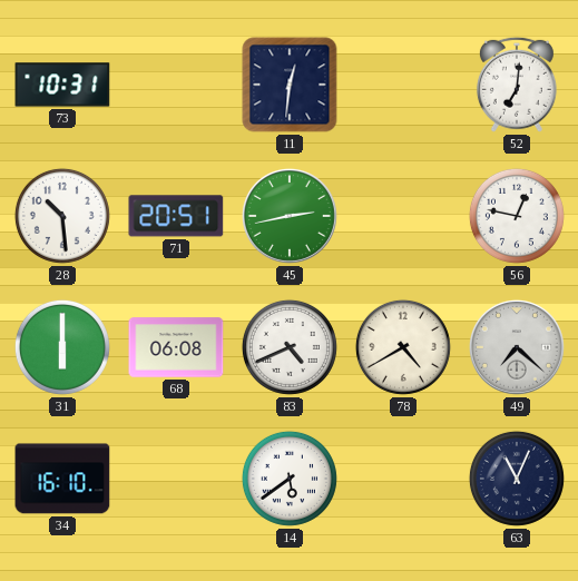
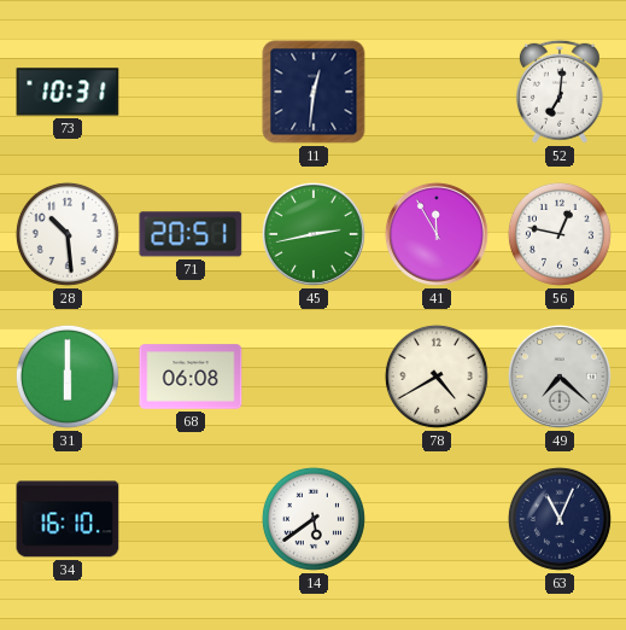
41: none -> 11:55 (437, 234)
83: 4:41 -> none (290, 347)
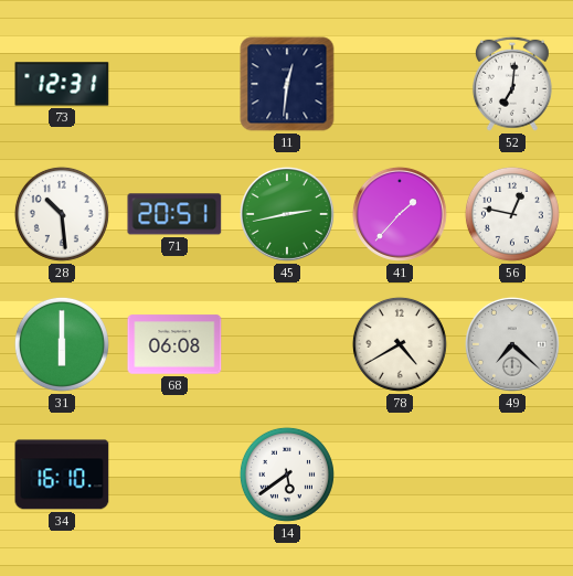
73: 10:31 -> 12:31 (62, 84)
41: 11:55 -> 1:37 (400, 214)
63: 11:04 -> none (560, 519)
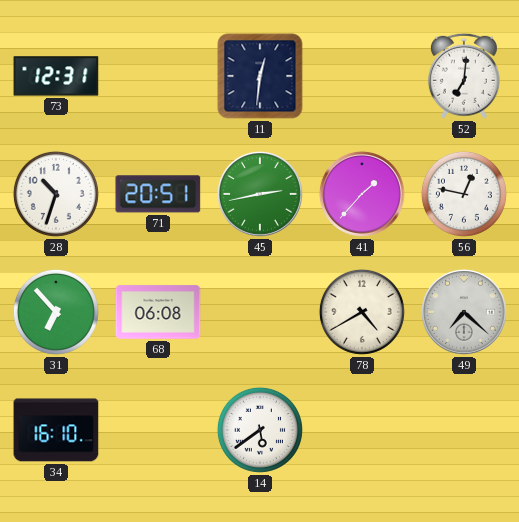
28: 10:29 -> 10:33 (56, 194)
31: 6:00 -> 6:53 (56, 312)
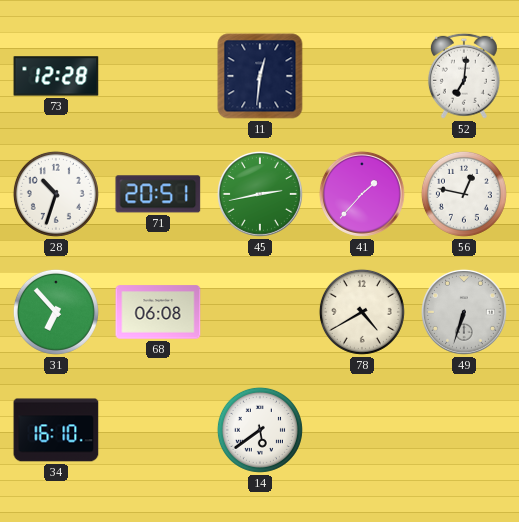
73: 12:31 -> 12:28 (56, 76)
49: 7:22 -> 6:33 (464, 312)
